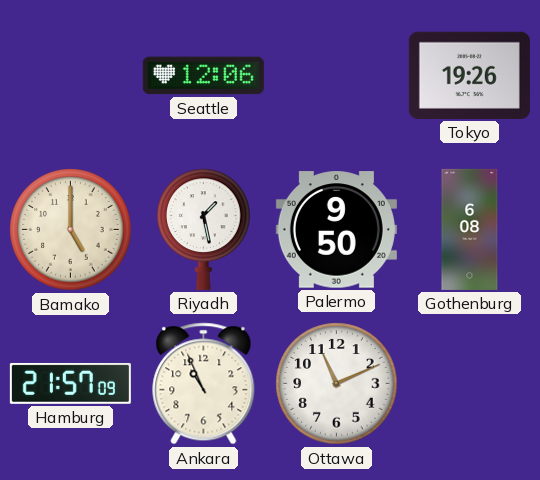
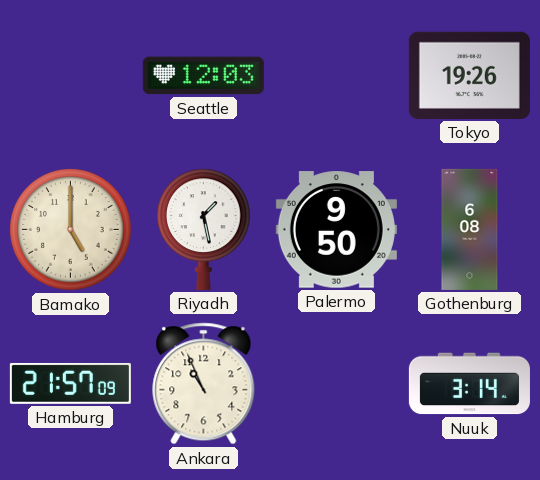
Seattle: 12:06 -> 12:03 (203, 76)
Ottawa: 11:11 -> none (337, 384)
Nuuk: none -> 3:14 (469, 384)
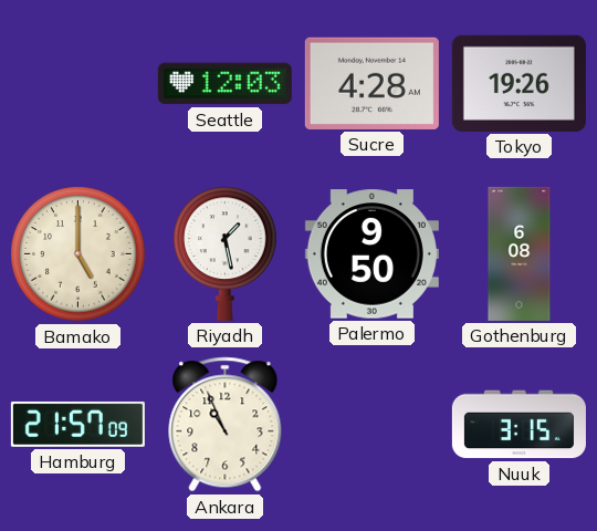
Sucre: none -> 4:28 (371, 83)
Nuuk: 3:14 -> 3:15 (519, 425)
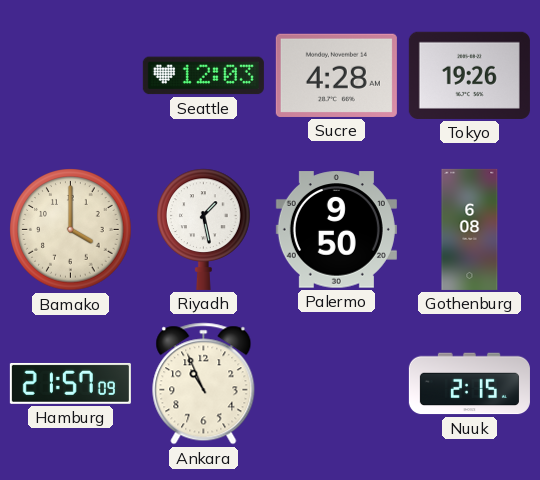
Bamako: 5:00 -> 4:00 (71, 230)
Nuuk: 3:15 -> 2:15 (469, 384)
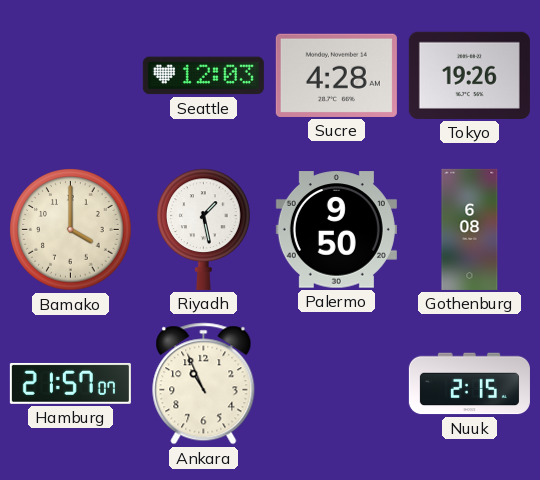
Hamburg: 21:57:09 -> 21:57:07 (70, 383)
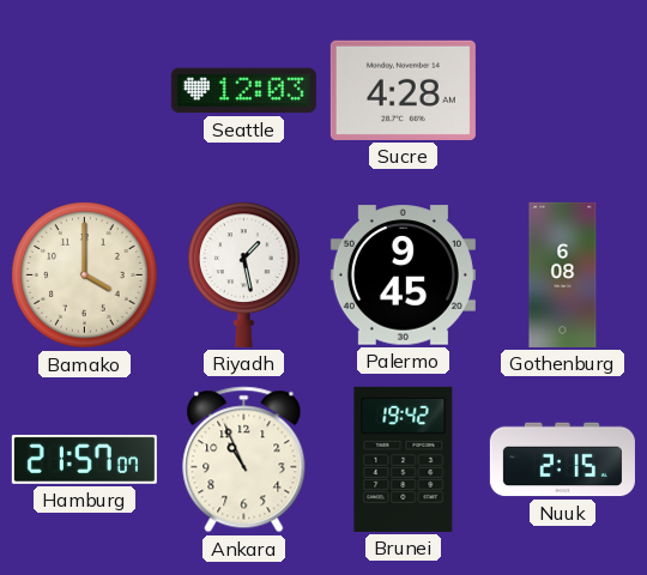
Tokyo: 19:26 -> none (469, 75)
Palermo: 9:50 -> 9:45 (403, 276)
Brunei: none -> 19:42 (404, 459)
